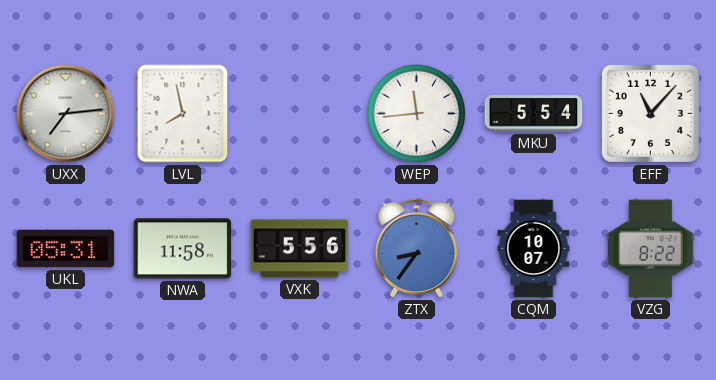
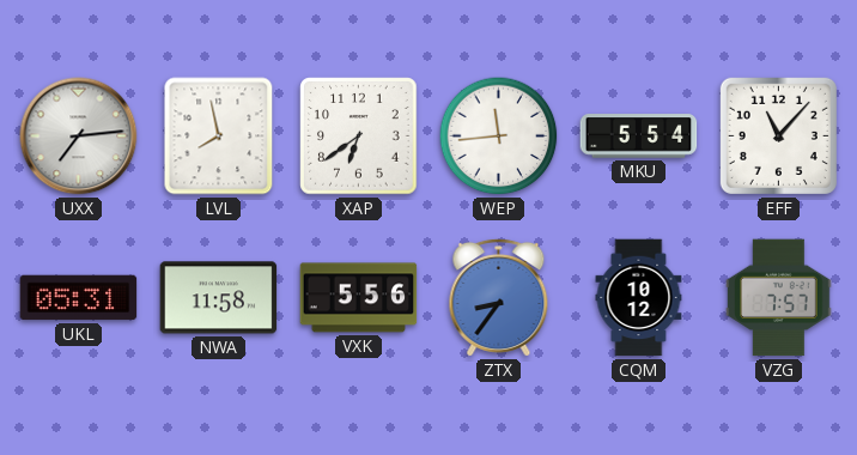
XAP: none -> 6:39 (359, 136)
CQM: 10:07 -> 10:12 (639, 298)
VZG: 8:22 -> 7:57 (779, 298)
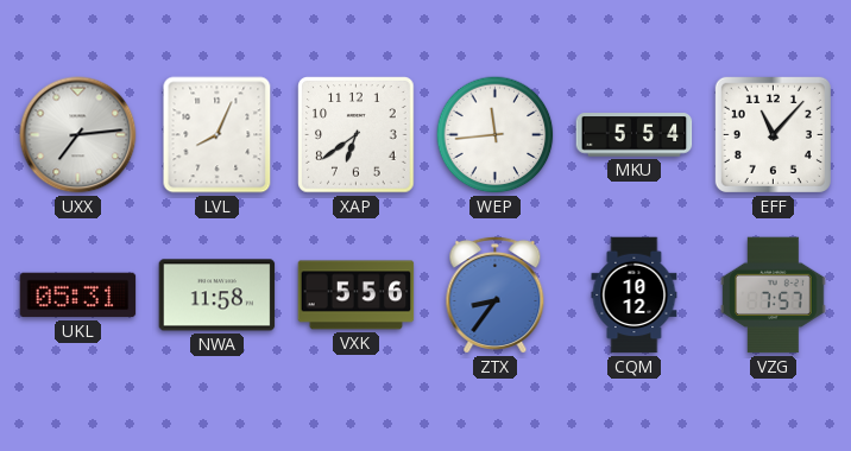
LVL: 7:58 -> 8:04 (218, 135)
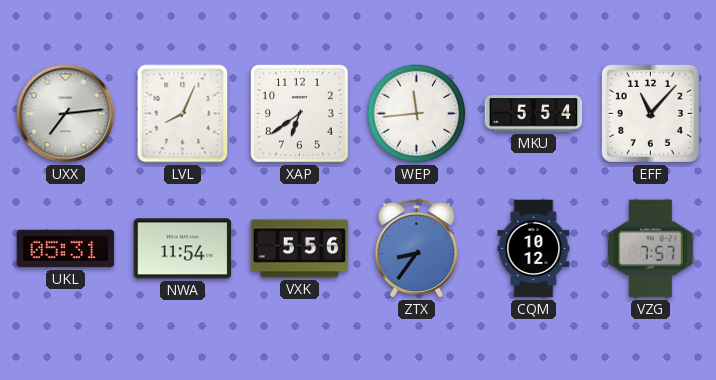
NWA: 11:58 -> 11:54 (183, 249)
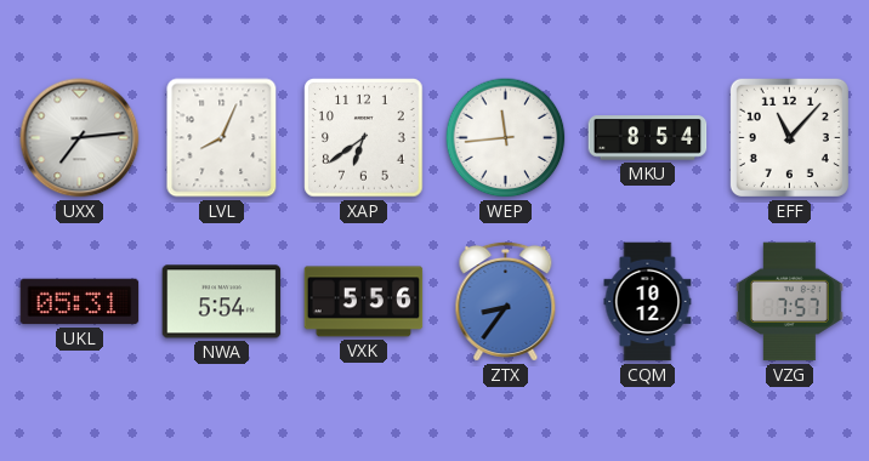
MKU: 5:54 -> 8:54 (648, 138)
NWA: 11:54 -> 5:54 (222, 302)
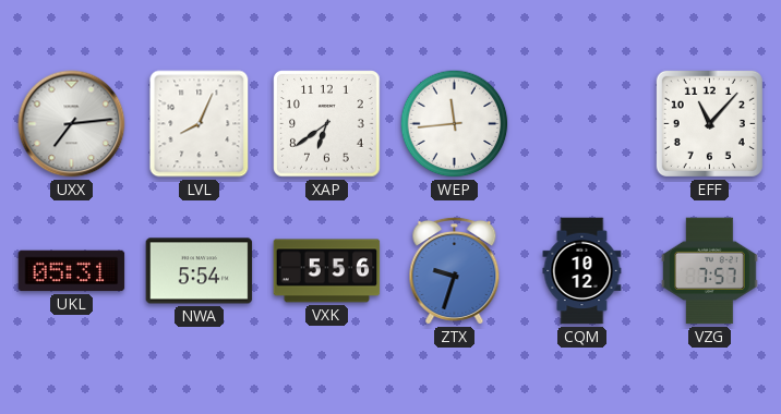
MKU: 8:54 -> none (648, 138)
ZTX: 8:36 -> 9:33 (455, 270)
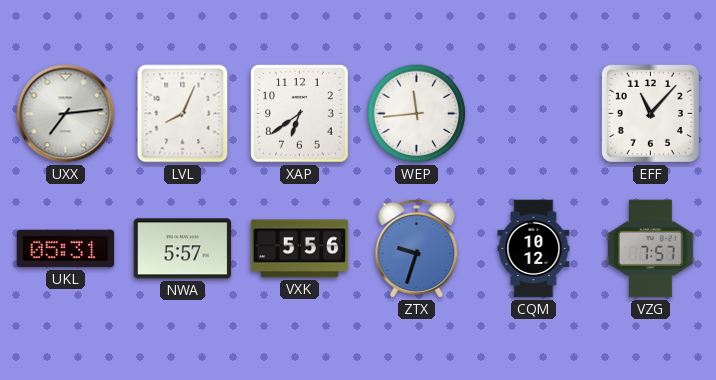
NWA: 5:54 -> 5:57 (183, 249)
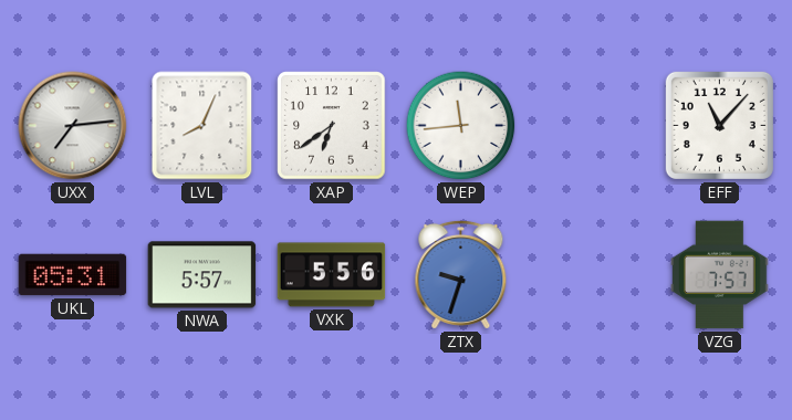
CQM: 10:12 -> none (534, 249)
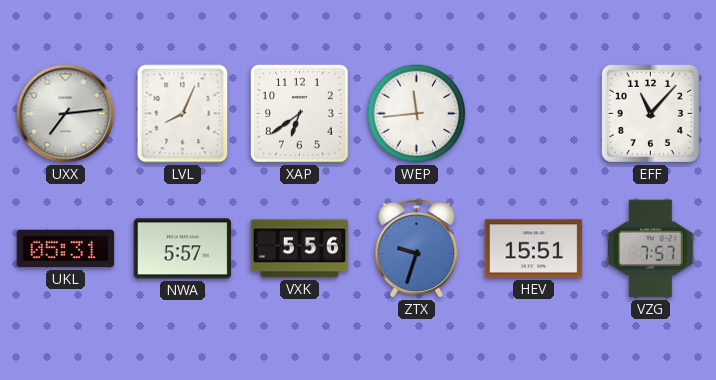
HEV: none -> 15:51 (534, 249)
